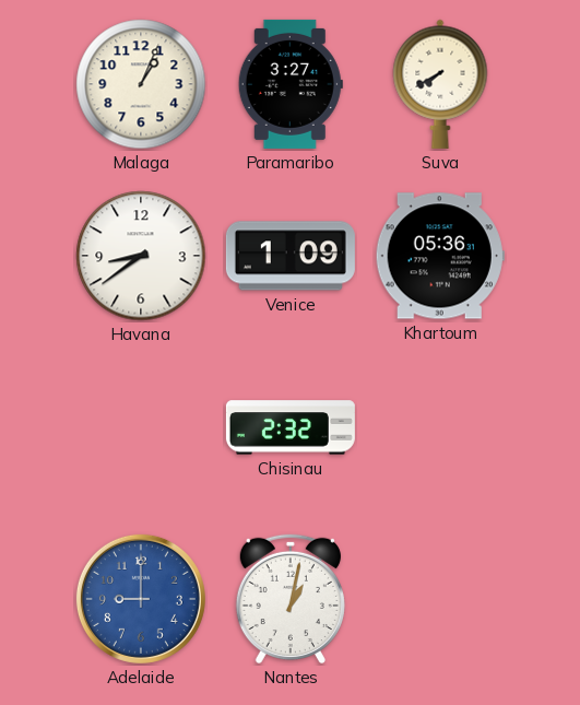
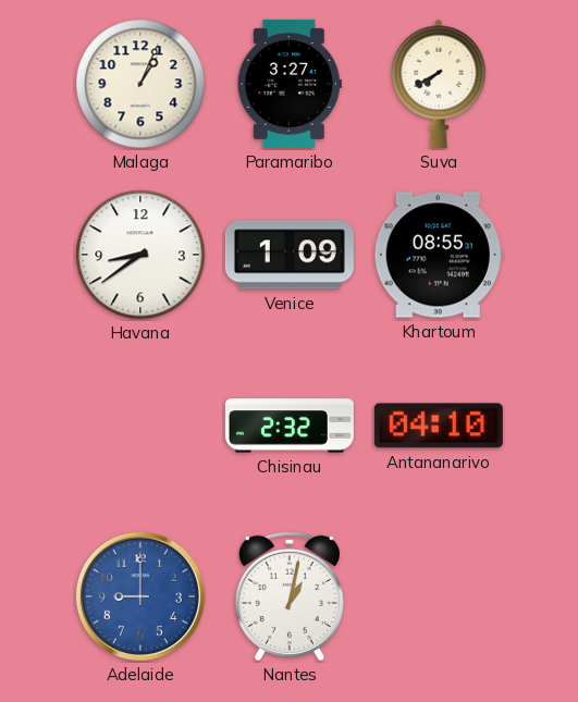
Khartoum: 05:36 -> 08:55 (439, 255)
Antananarivo: none -> 04:10 (439, 426)
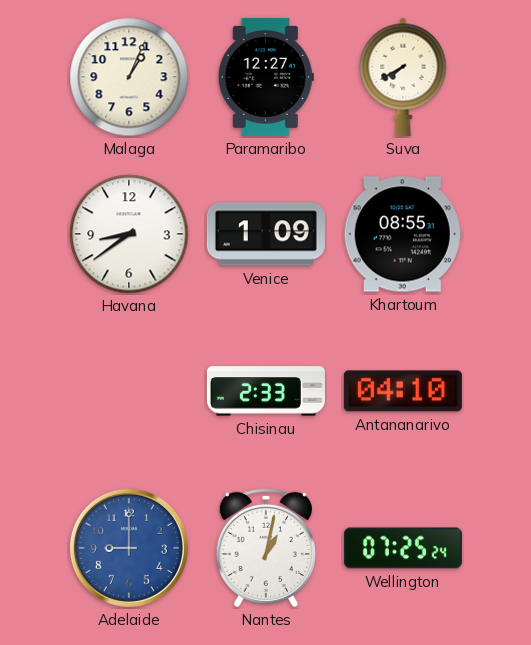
Paramaribo: 3:27 -> 12:27 (266, 77)
Chisinau: 2:32 -> 2:33 (266, 391)
Wellington: none -> 07:25 (403, 548)
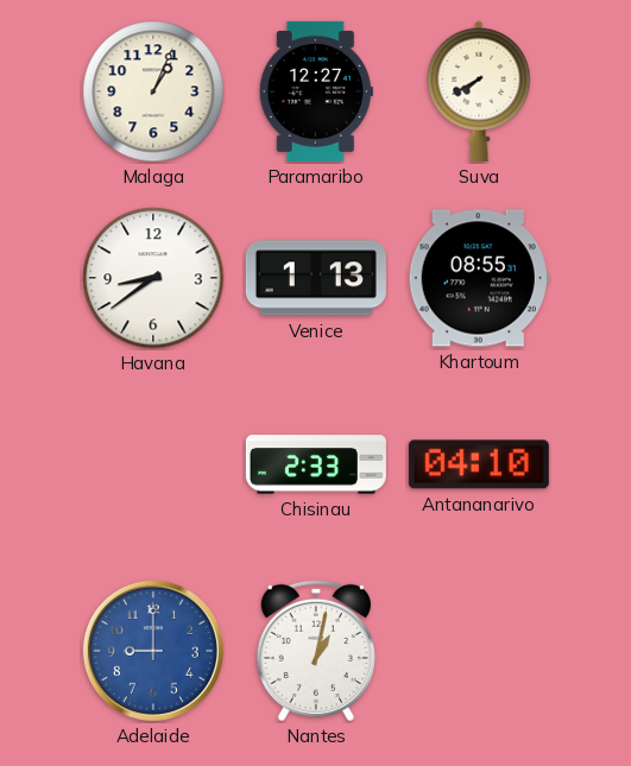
Venice: 1:09 -> 1:13 (316, 278)
Wellington: 07:25 -> none (403, 548)
